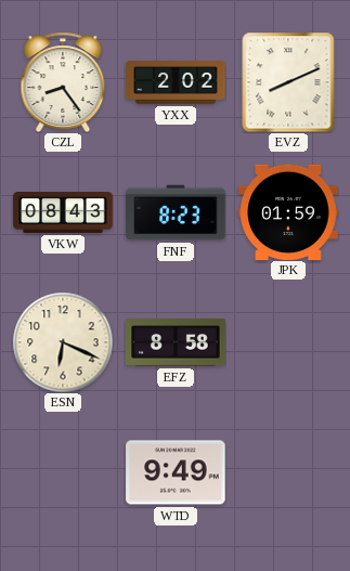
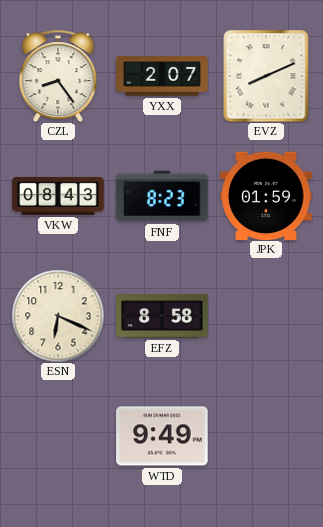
YXX: 2:02 -> 2:07 (162, 76)
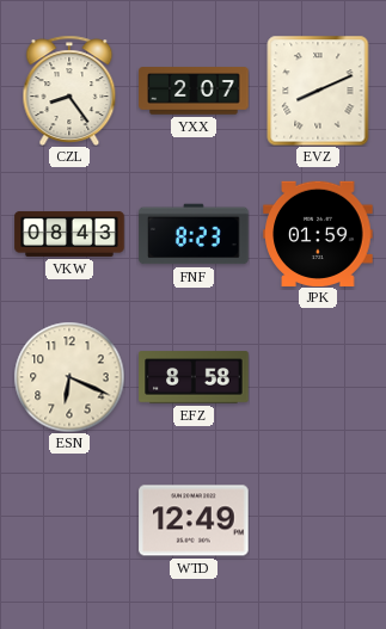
WTD: 9:49 -> 12:49 (194, 520)
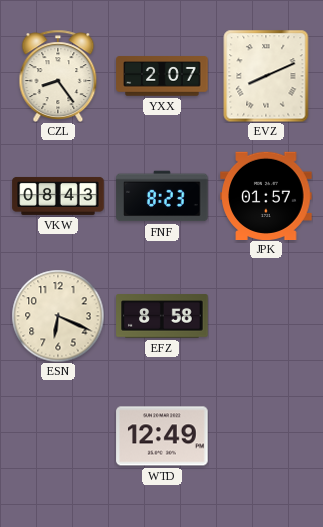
JPK: 01:59 -> 01:57 (266, 195)
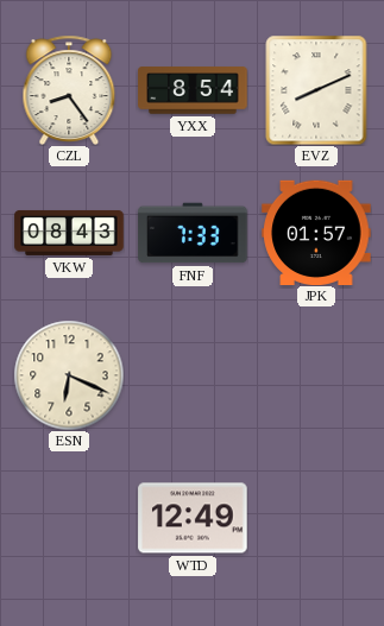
YXX: 2:07 -> 8:54 (193, 90)
FNF: 8:23 -> 7:33 (193, 233)
EFZ: 8:58 -> none (162, 316)
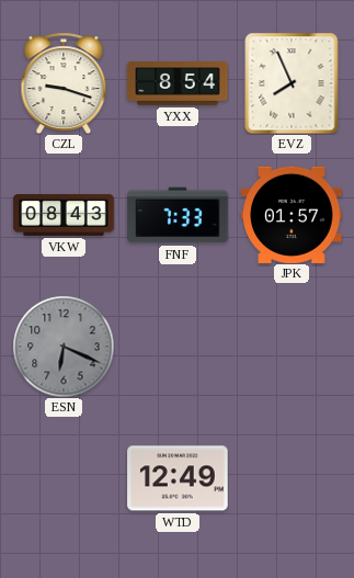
CZL: 8:24 -> 9:18 (64, 82)
EVZ: 8:11 -> 7:56 (292, 83)
ESN dial: cream -> grey (64, 347)
